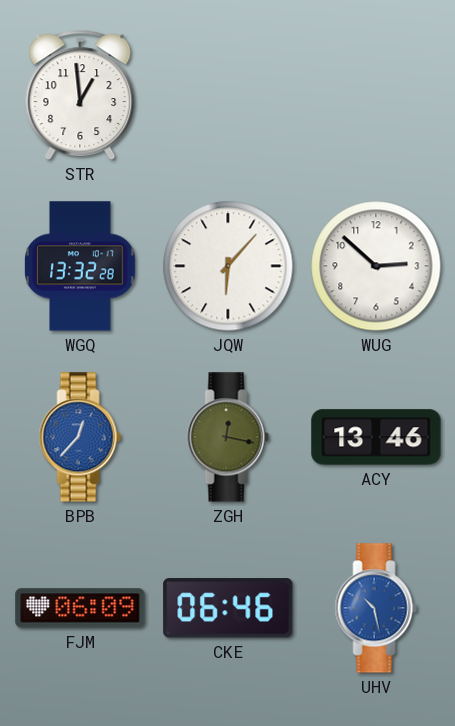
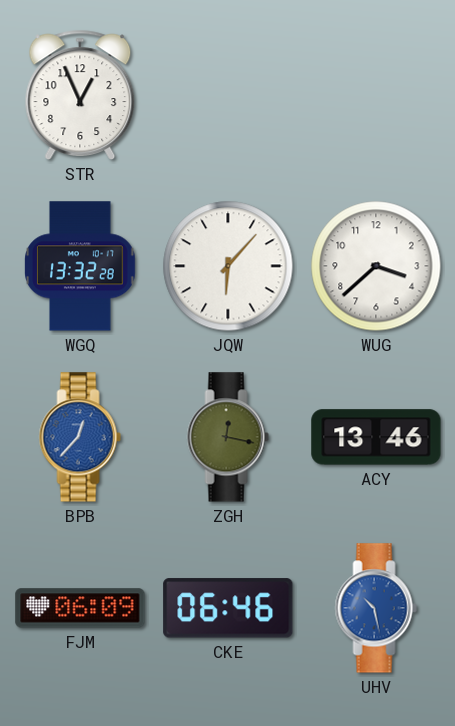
STR: 12:59 -> 12:56 (80, 95)
WUG: 2:52 -> 3:38 (376, 266)
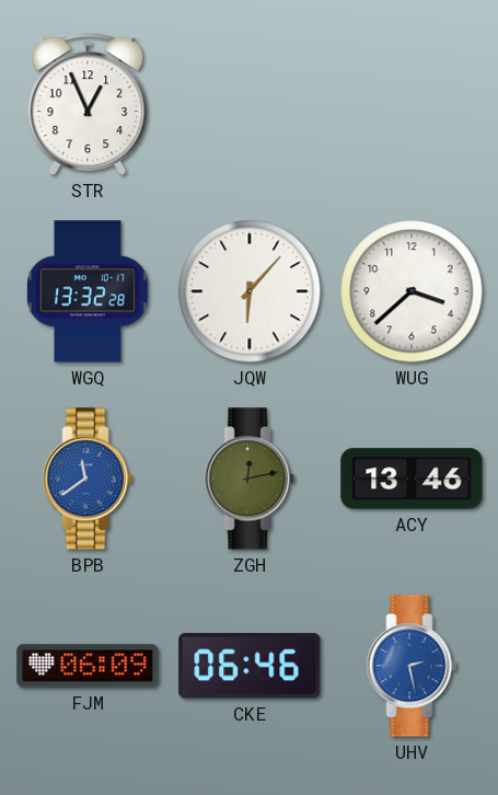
BPB: 12:37 -> 11:39 (88, 479)
ZGH: 12:17 -> 12:13 (250, 479)
UHV: 10:28 -> 2:28 (412, 666)
